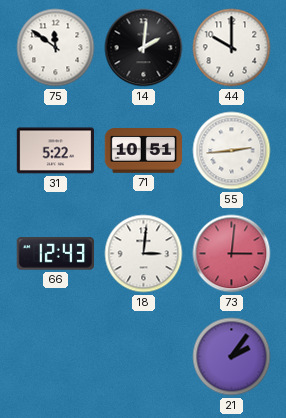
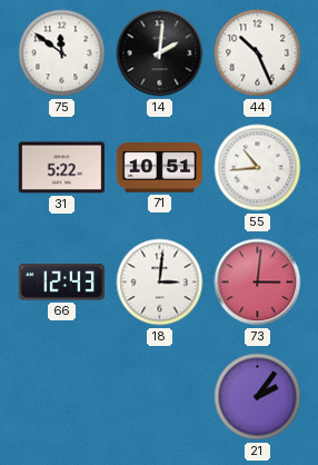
44: 10:00 -> 10:26 (258, 53)
55: 2:44 -> 10:44 (258, 168)
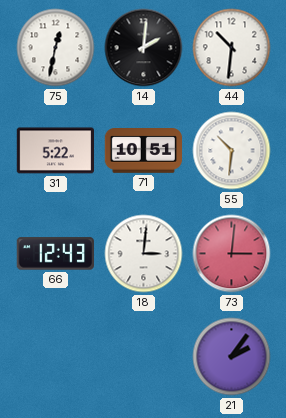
75: 11:51 -> 12:32 (56, 48)
44: 10:26 -> 10:31 (232, 48)
55: 10:44 -> 10:31 (232, 151)
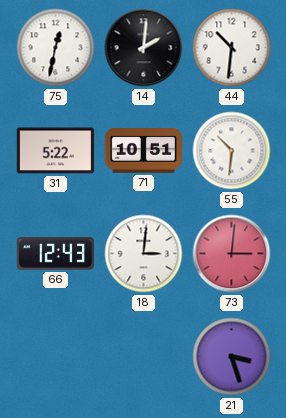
21: 2:06 -> 3:27 (232, 357)
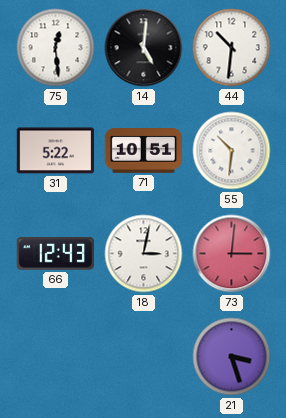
75: 12:32 -> 12:29 (56, 48)
14: 2:01 -> 5:01 (144, 48)
18: 3:01 -> 3:02 (144, 254)
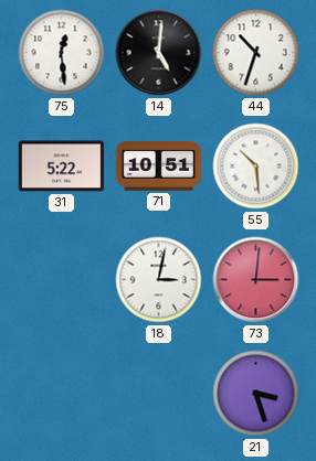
44: 10:31 -> 10:33 (256, 53)
55: 10:31 -> 10:29 (256, 167)
66: 12:43 -> none (55, 254)
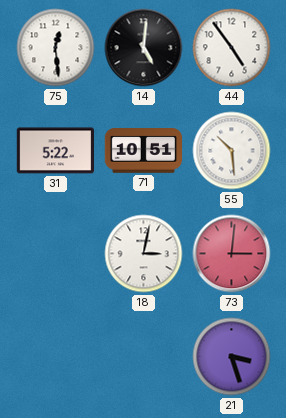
44: 10:33 -> 4:54 (232, 48)
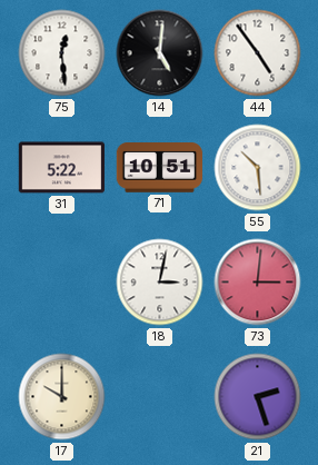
17: none -> 10:00 (62, 397)
21: 3:27 -> 2:27 (258, 397)
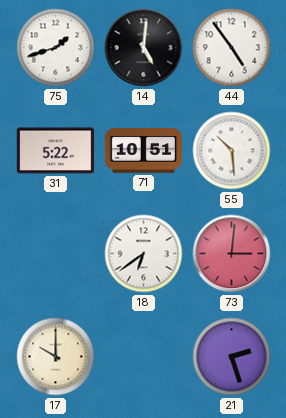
75: 12:29 -> 1:42 (56, 48)
18: 3:02 -> 6:39 (144, 254)
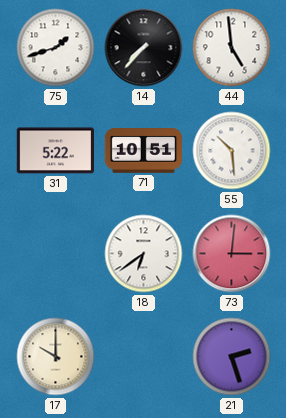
14: 5:01 -> 7:37 (144, 48)
44: 4:54 -> 4:59 (232, 48)
